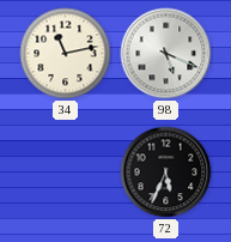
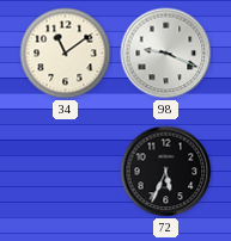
34: 11:13 -> 11:09 (66, 54)
98: 5:19 -> 9:19 (166, 54)
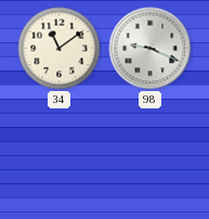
72: 5:34 -> none (166, 172)
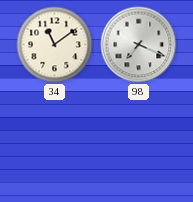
98: 9:19 -> 7:19 (139, 45)
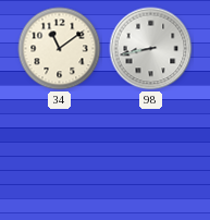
98: 7:19 -> 8:43 (151, 49)
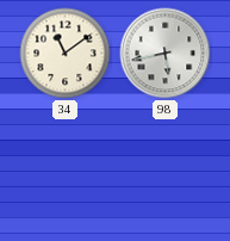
98: 8:43 -> 5:43 (166, 54)
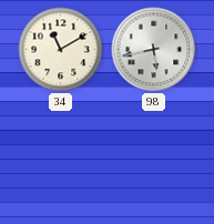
34: 11:09 -> 11:10 (61, 50)
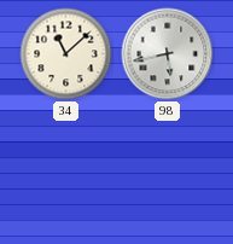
34: 11:10 -> 11:08 (66, 54)
